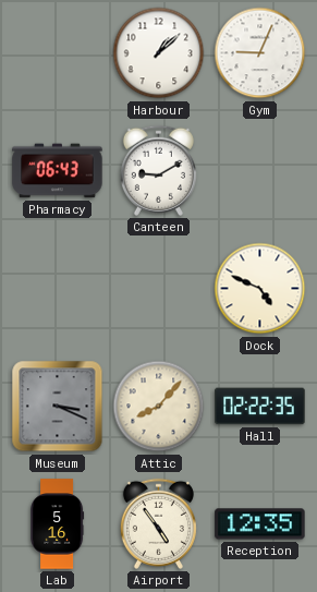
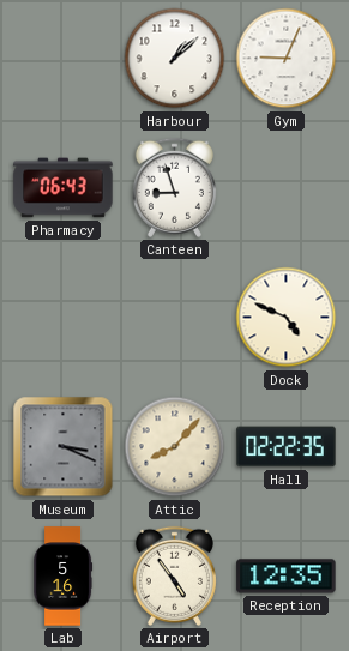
Canteen: 9:10 -> 8:57 (174, 187)
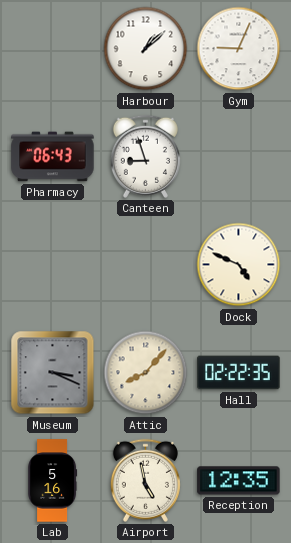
Airport: 4:54 -> 4:58 (145, 480)
